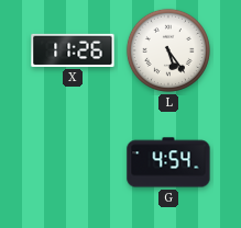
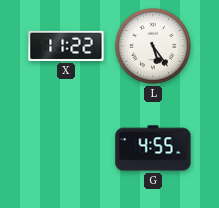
X: 11:26 -> 11:22 (66, 46)
G: 4:54 -> 4:55 (153, 148)
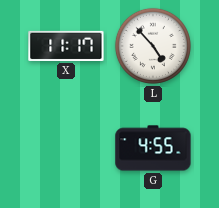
X: 11:22 -> 11:17 (66, 46)
L: 5:24 -> 4:53 (153, 46)
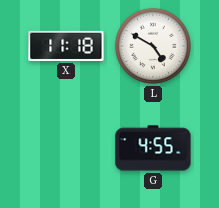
X: 11:17 -> 11:18 (66, 46)
L: 4:53 -> 4:50 (153, 46)
